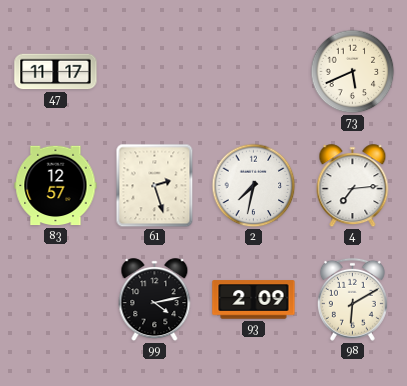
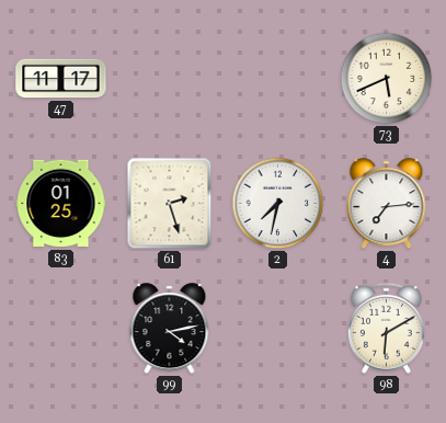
83: 12:57 -> 01:25 (61, 204)
93: 2:09 -> none (254, 300)
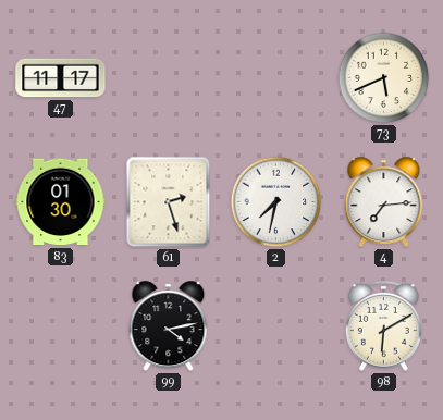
83: 01:25 -> 01:30 (61, 202)
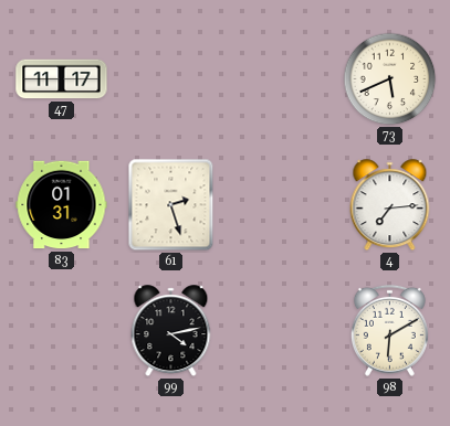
83: 01:30 -> 01:31 (62, 205)
2: 7:32 -> none (276, 202)
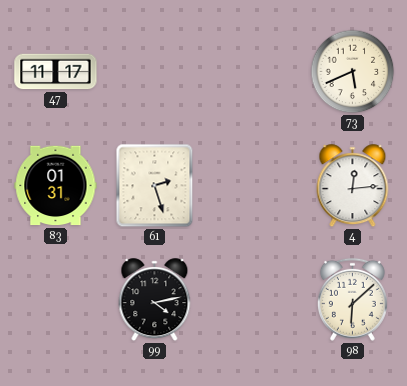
4: 7:14 -> 12:14 (353, 186)
98: 6:10 -> 6:08 (352, 299)
